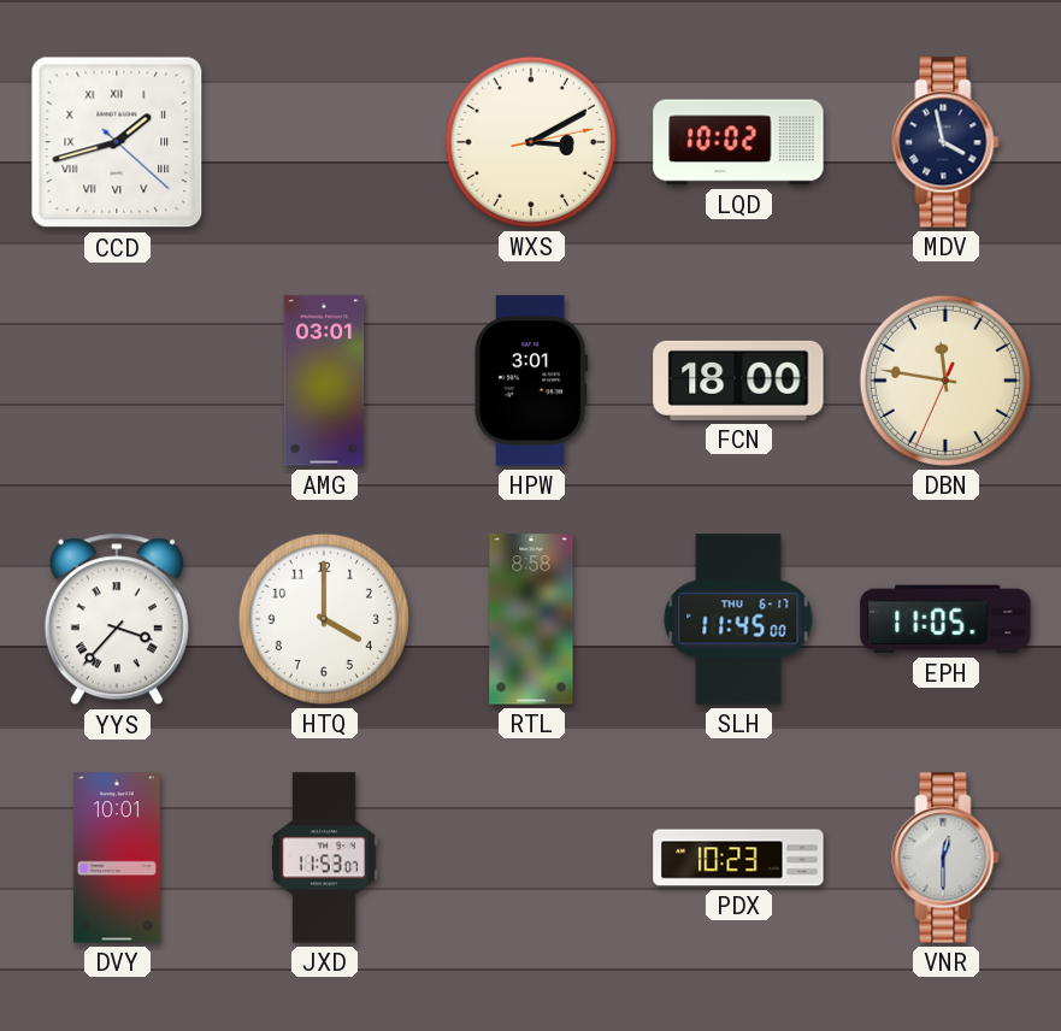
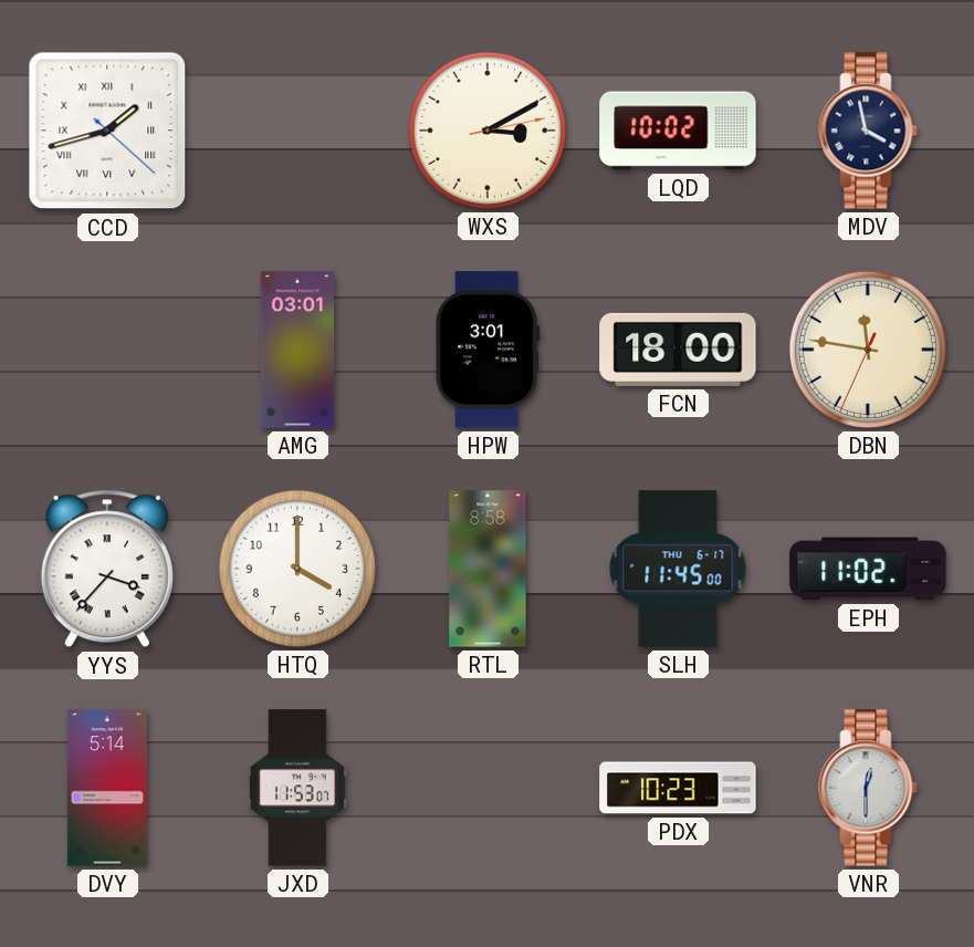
EPH: 11:05 -> 11:02 (868, 569)
DVY: 10:01 -> 5:14 (107, 788)
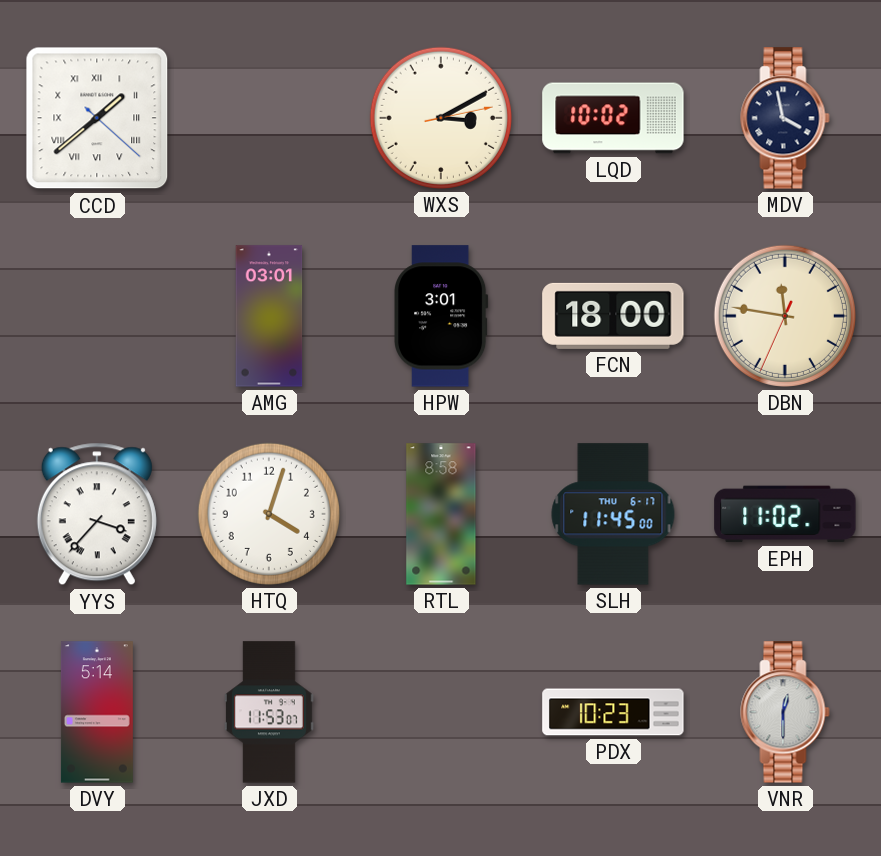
CCD: 1:42 -> 1:38 (97, 118)
HTQ: 4:00 -> 4:03 (269, 514)
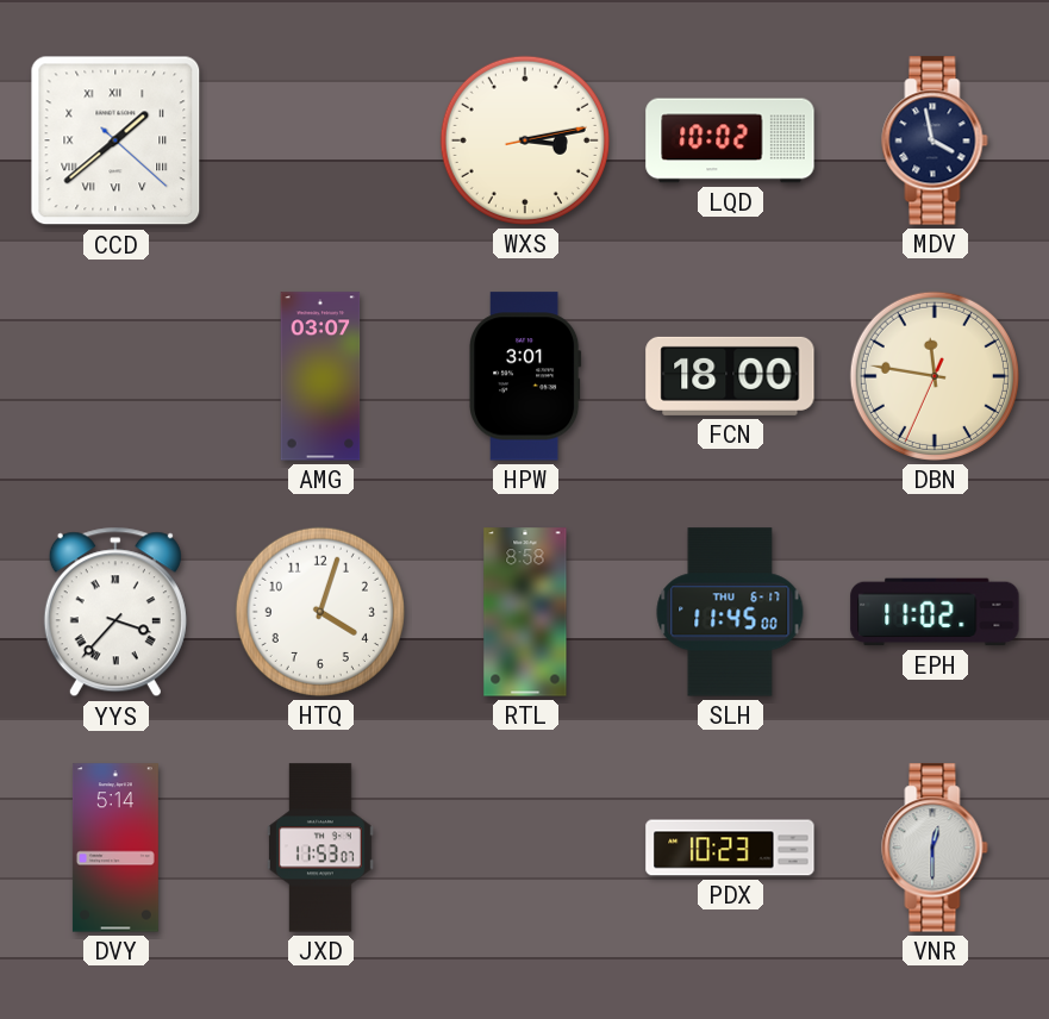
WXS: 3:10 -> 3:13 (525, 140)
AMG: 03:01 -> 03:07 (320, 376)
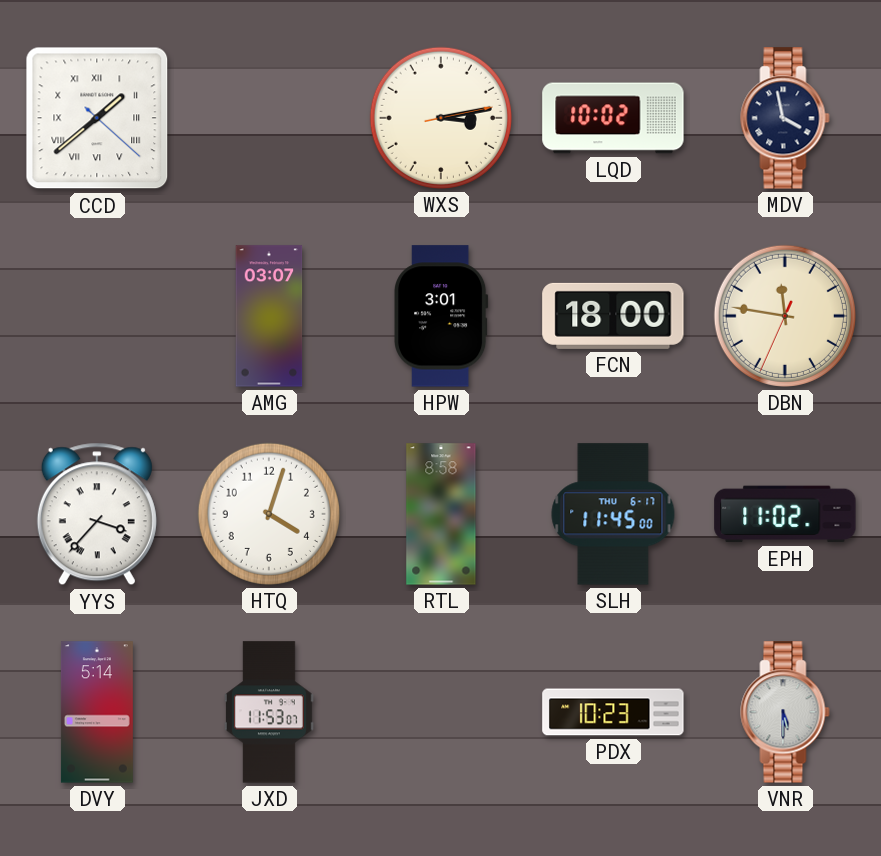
VNR: 12:30 -> 5:30 (785, 712)
